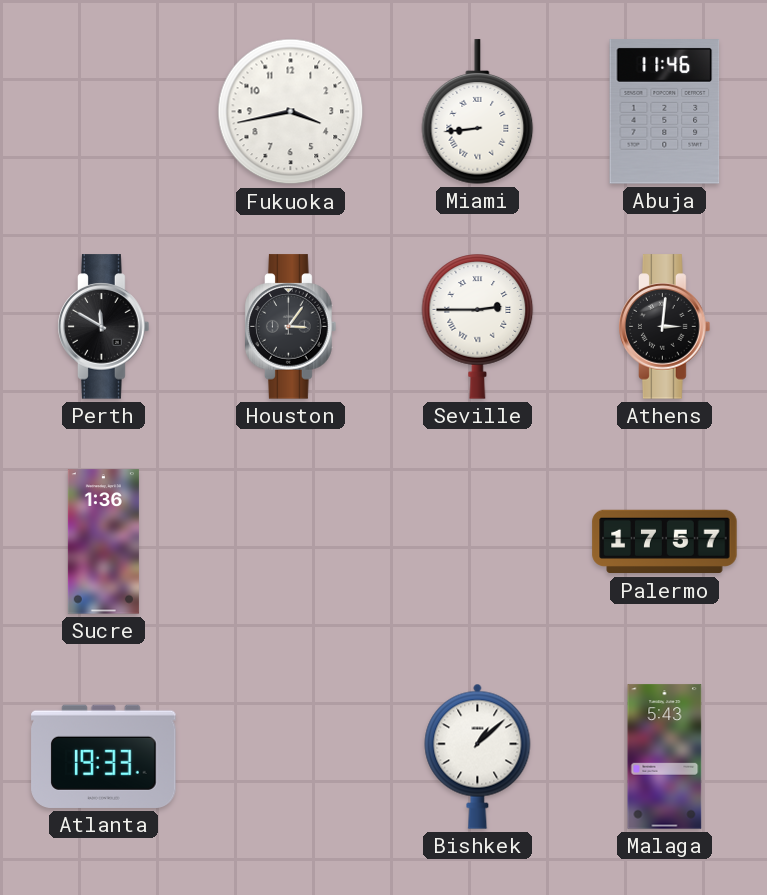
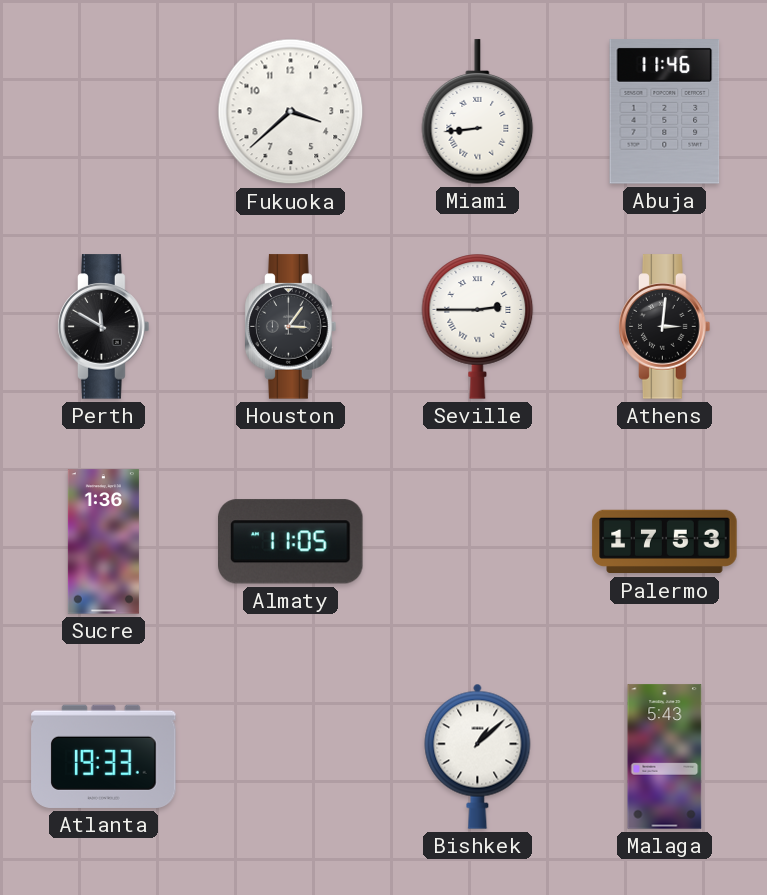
Fukuoka: 3:43 -> 3:38 (291, 112)
Almaty: none -> 11:05 (291, 542)
Palermo: 17:57 -> 17:53 (665, 542)
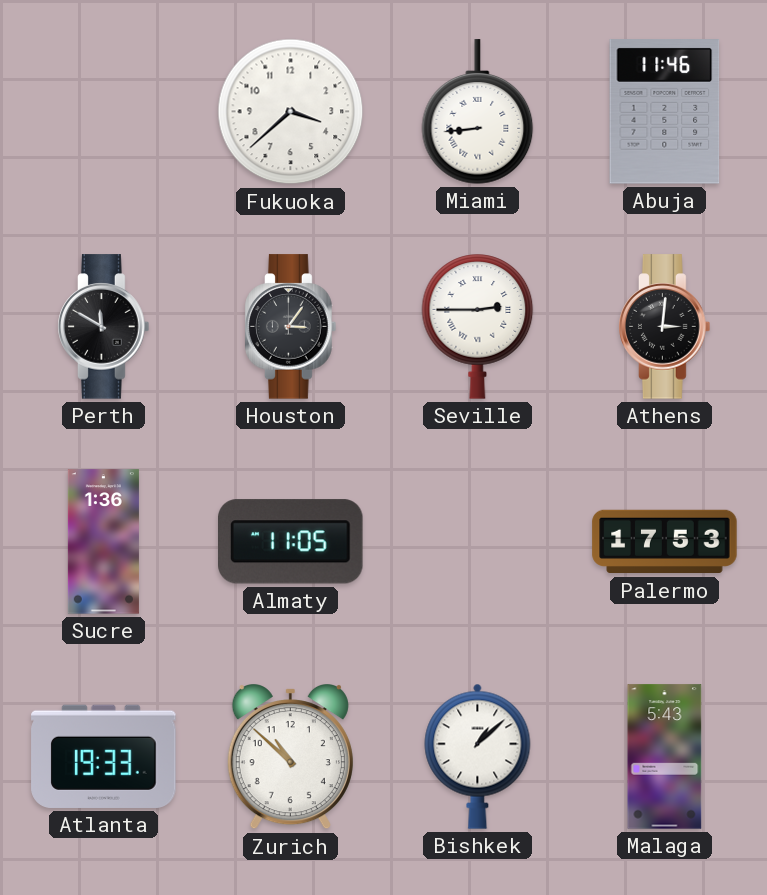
Zurich: none -> 10:52 (290, 758)
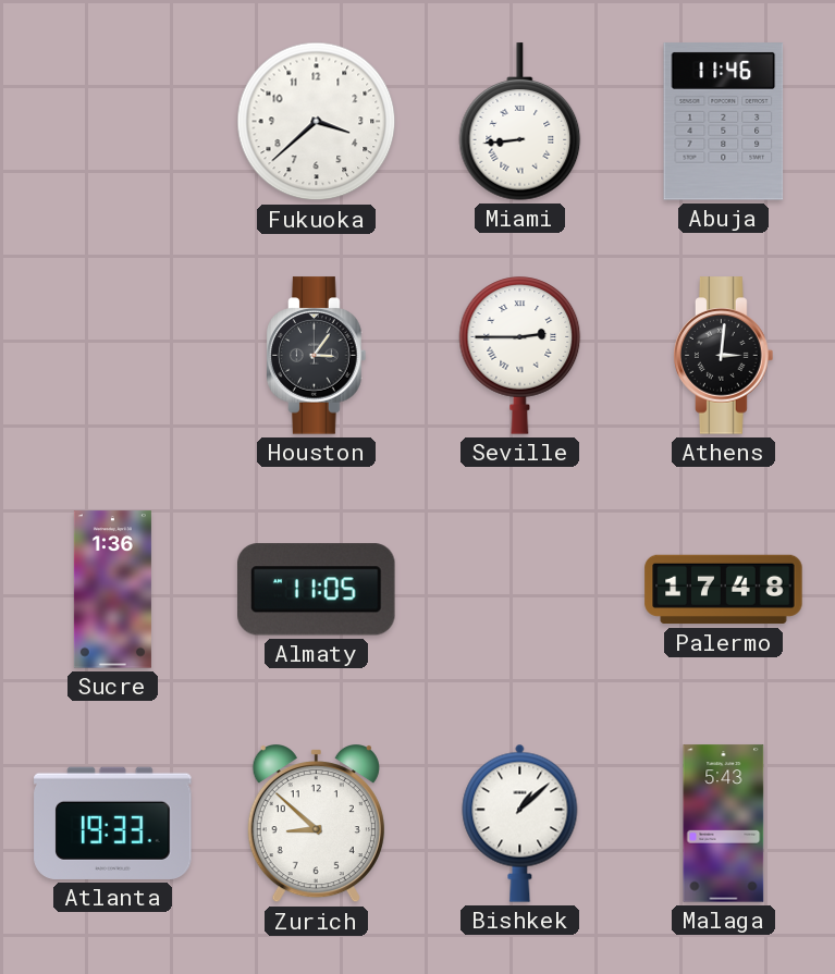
Perth: 11:50 -> none (104, 327)
Palermo: 17:53 -> 17:48 (724, 590)
Zurich: 10:52 -> 8:52 (316, 825)
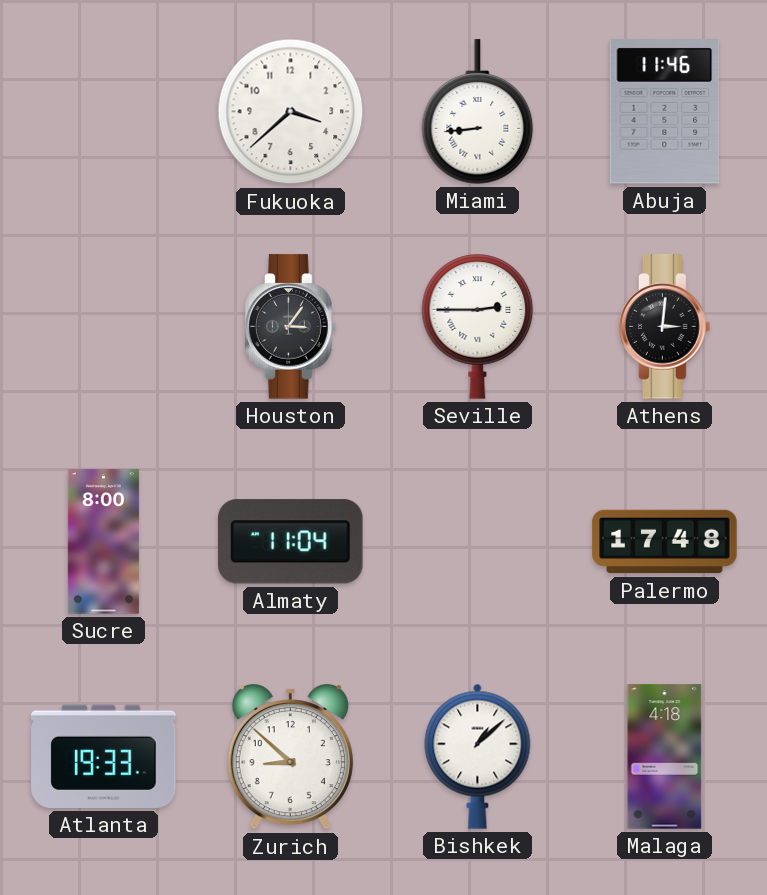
Sucre: 1:36 -> 8:00 (103, 542)
Almaty: 11:05 -> 11:04 (291, 542)
Malaga: 5:43 -> 4:18 (665, 757)
